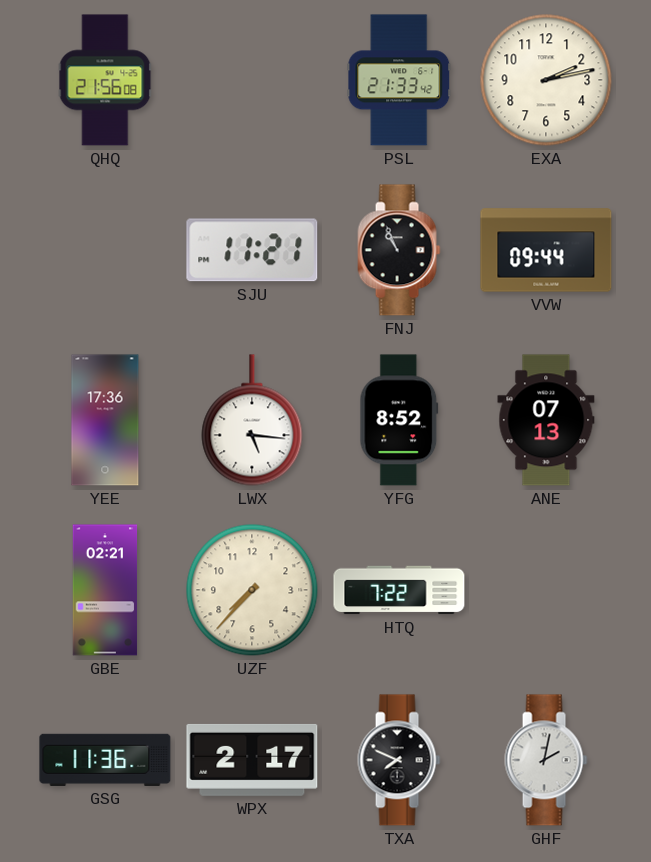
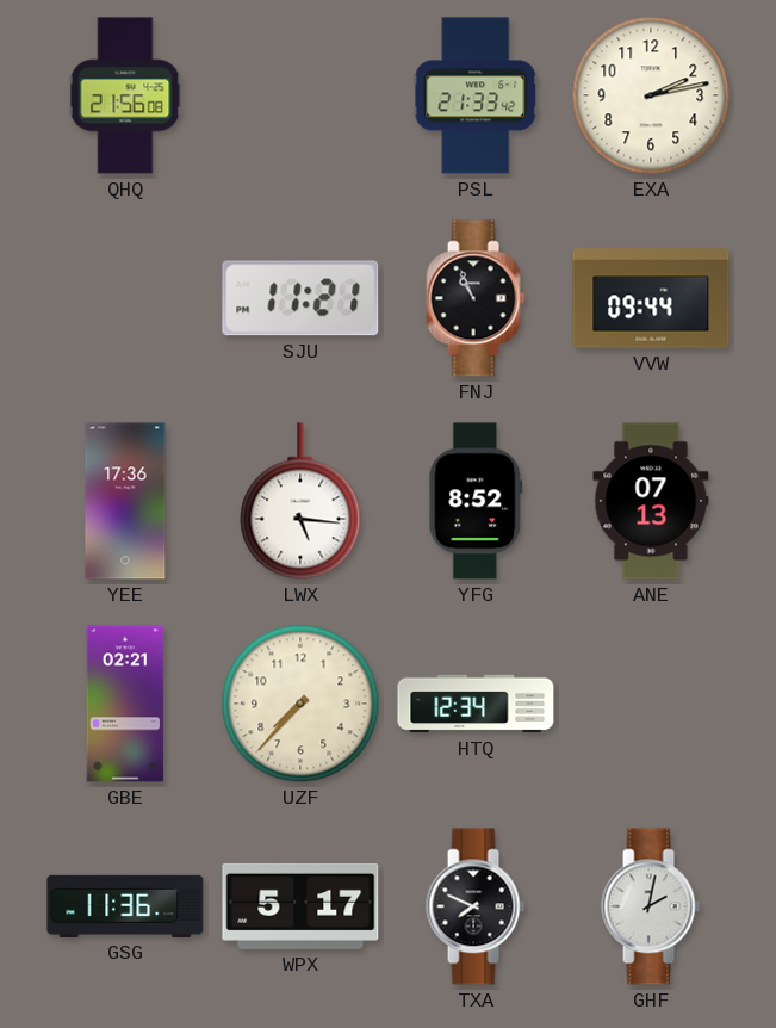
HTQ: 7:22 -> 12:34 (476, 704)
WPX: 2:17 -> 5:17 (300, 906)
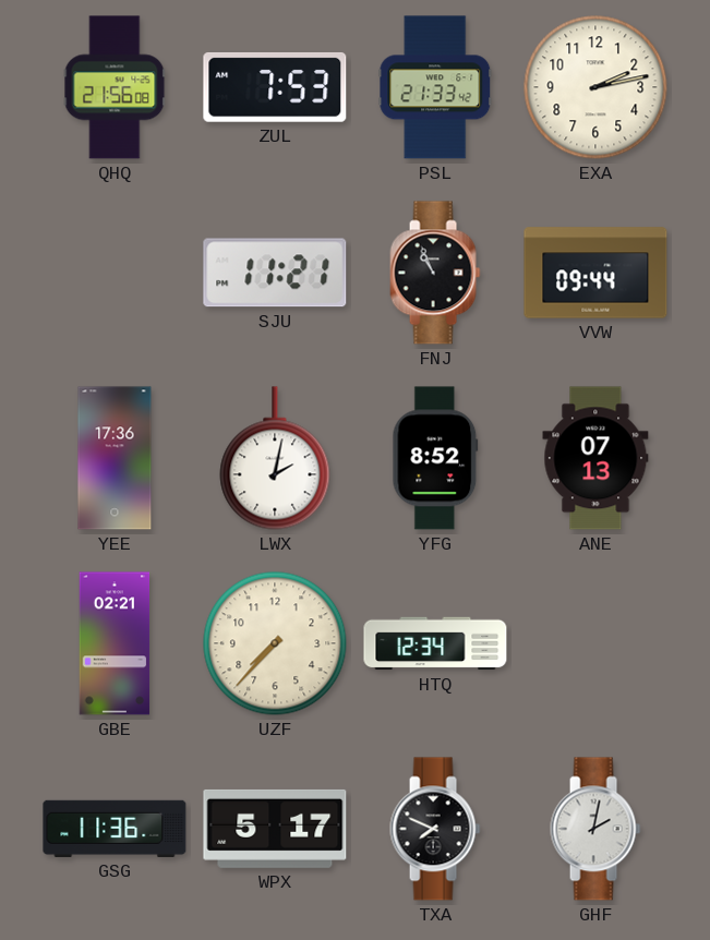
ZUL: none -> 7:53 (275, 87)
LWX: 5:16 -> 2:02 (275, 458)
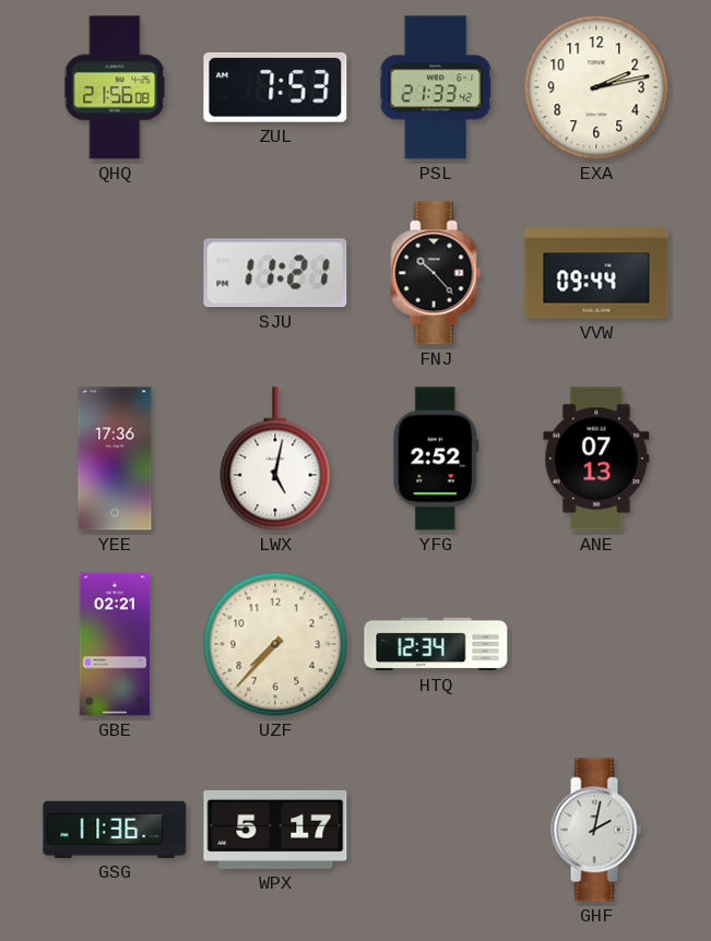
FNJ: 10:56 -> 10:23 (436, 273)
LWX: 2:02 -> 5:02 (275, 458)
YFG: 8:52 -> 2:52 (436, 458)
TXA: 7:49 -> none (435, 829)
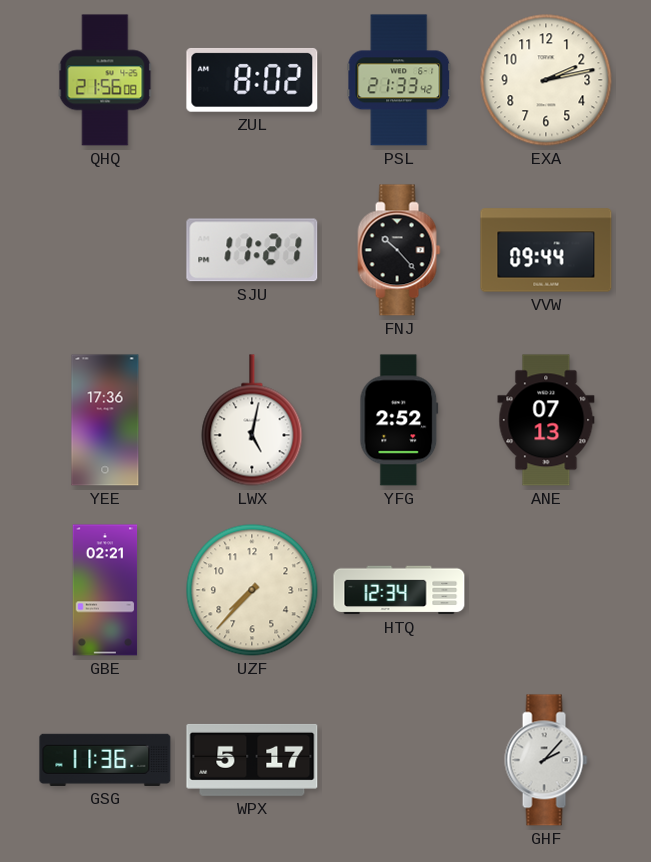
ZUL: 7:53 -> 8:02 (252, 80)
GHF: 2:02 -> 2:07 (546, 760)
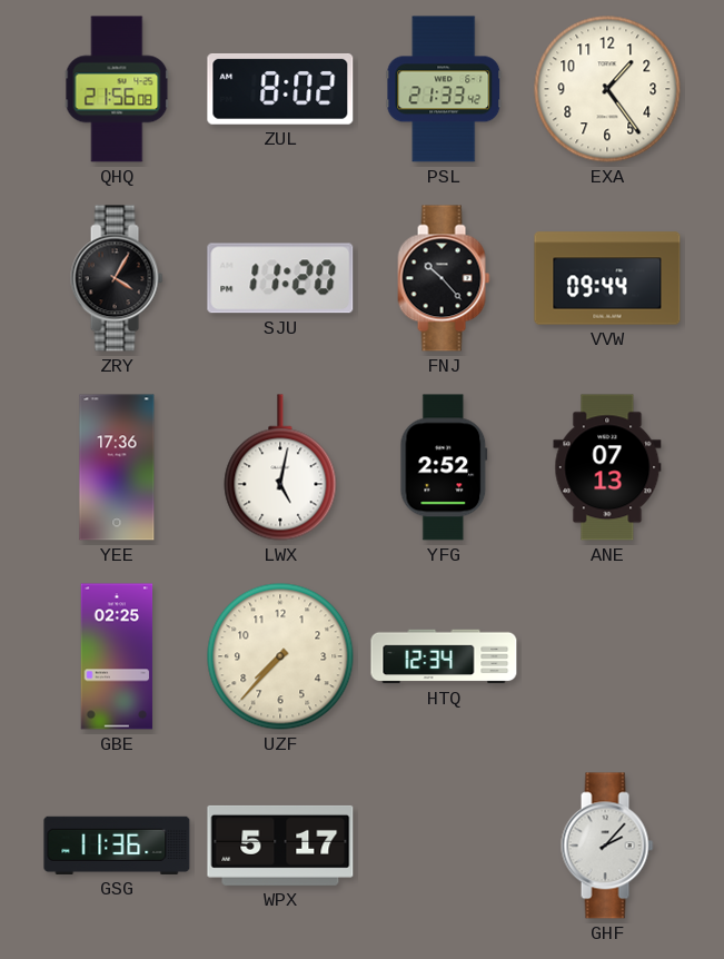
EXA: 2:13 -> 1:24 (607, 89)
ZRY: none -> 4:05 (117, 278)
SJU: 11:21 -> 11:20 (280, 278)
GBE: 02:21 -> 02:25 (117, 656)
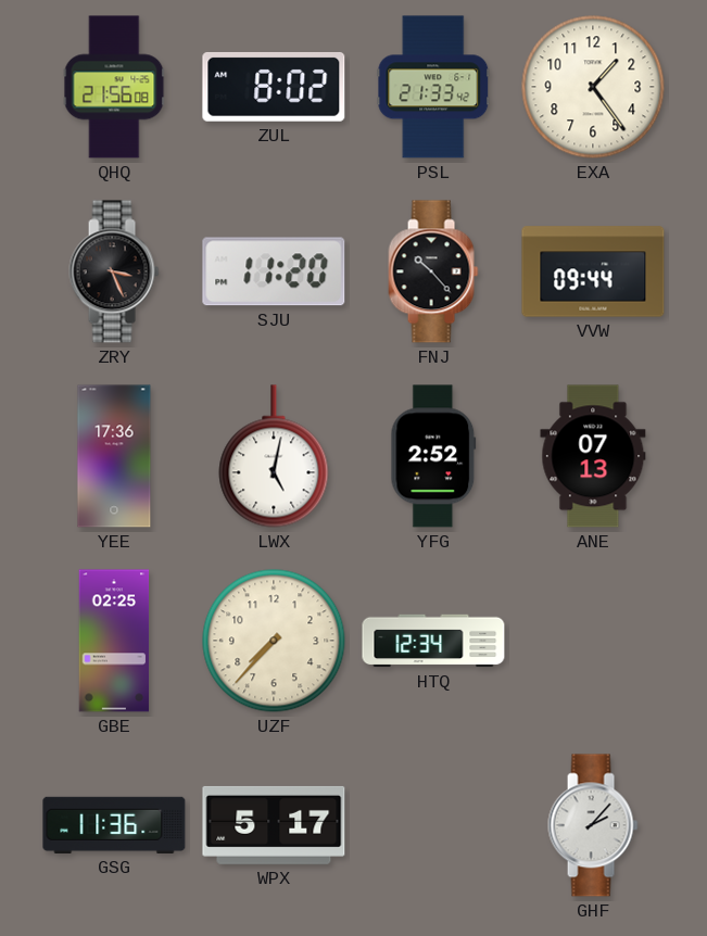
ZRY: 4:05 -> 3:26 (114, 271)
